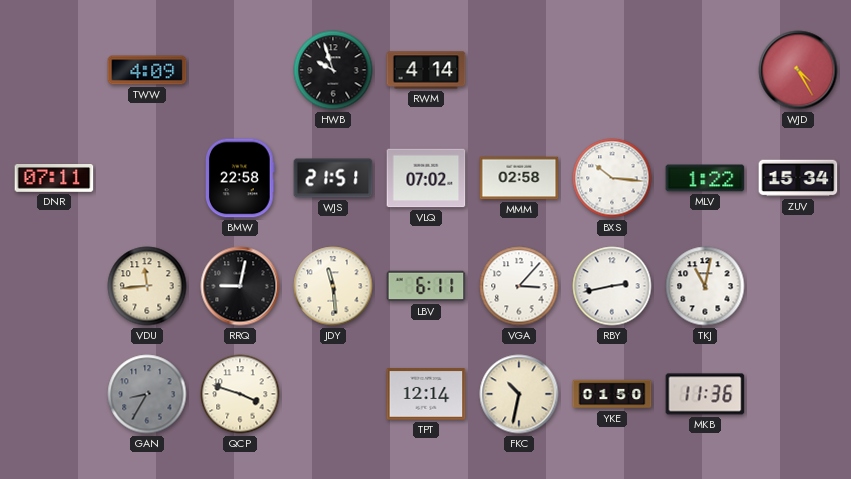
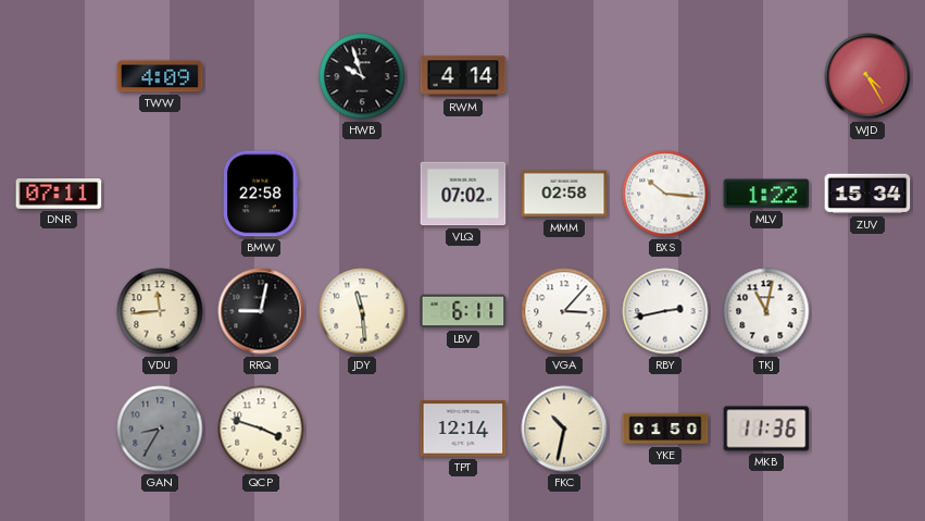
WJS: 21:51 -> none (333, 178)
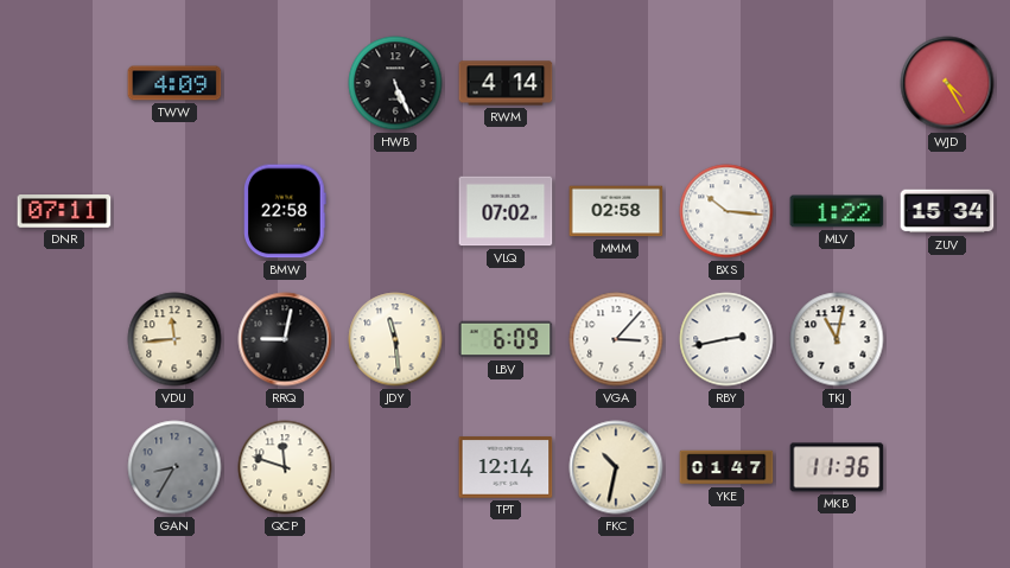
HWB: 9:57 -> 5:26 (395, 83)
LBV: 6:11 -> 6:09 (506, 339)
QCP: 3:48 -> 11:48 (285, 467)
YKE: 01:50 -> 01:47 (726, 467)
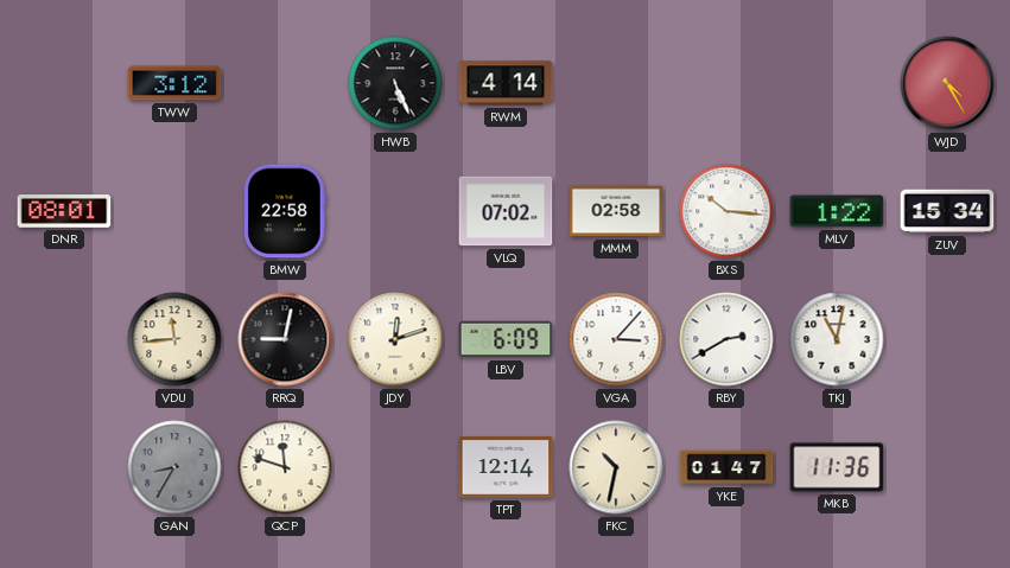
TWW: 4:09 -> 3:12 (174, 83)
DNR: 07:11 -> 08:01 (64, 211)
JDY: 11:29 -> 12:12 (395, 339)
RBY: 2:43 -> 2:40 (726, 339)
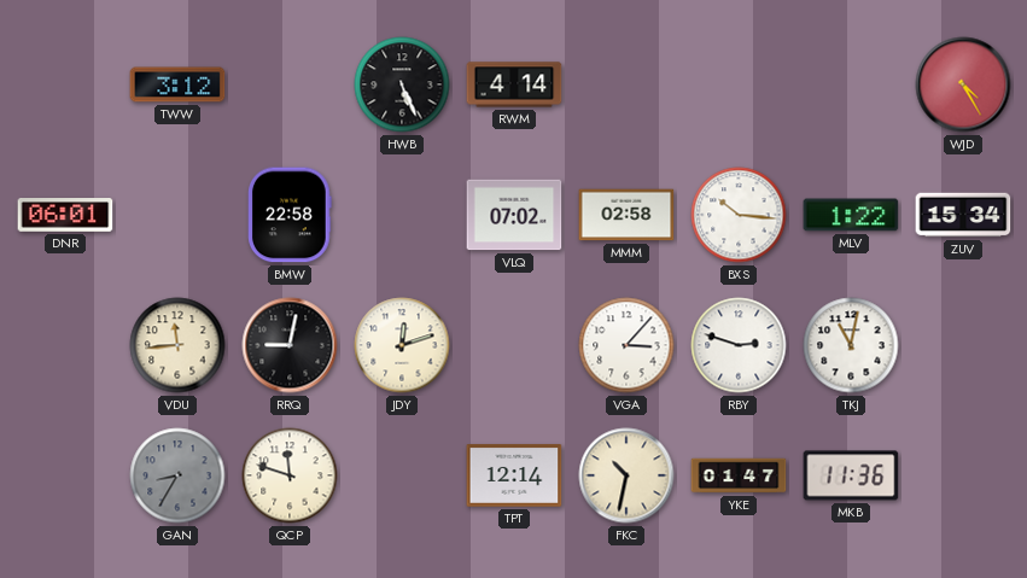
DNR: 08:01 -> 06:01 (65, 215)
LBV: 6:09 -> none (506, 339)
RBY: 2:40 -> 2:48 (739, 345)
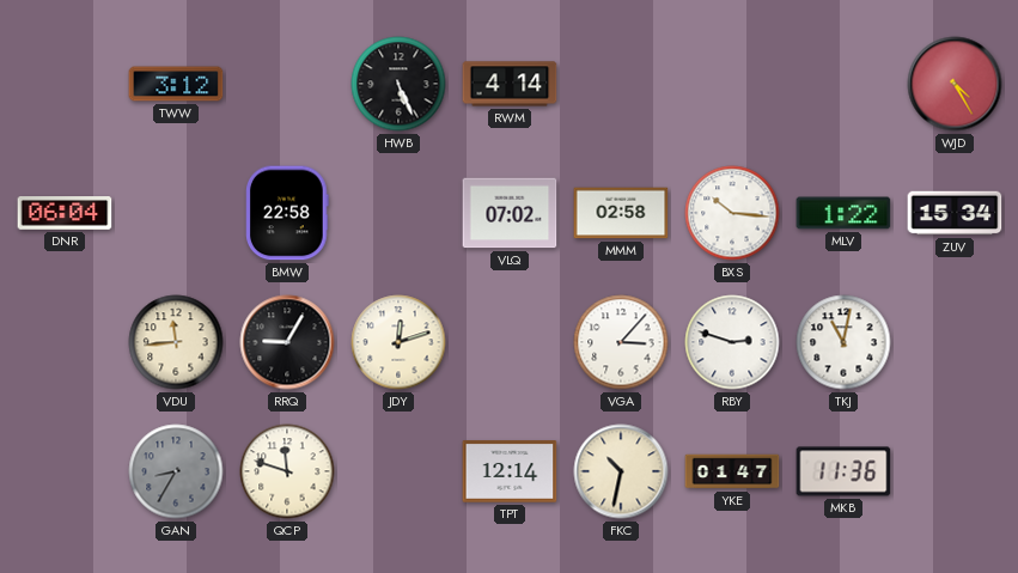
DNR: 06:01 -> 06:04 (65, 213)
RRQ: 9:02 -> 9:05 (287, 342)
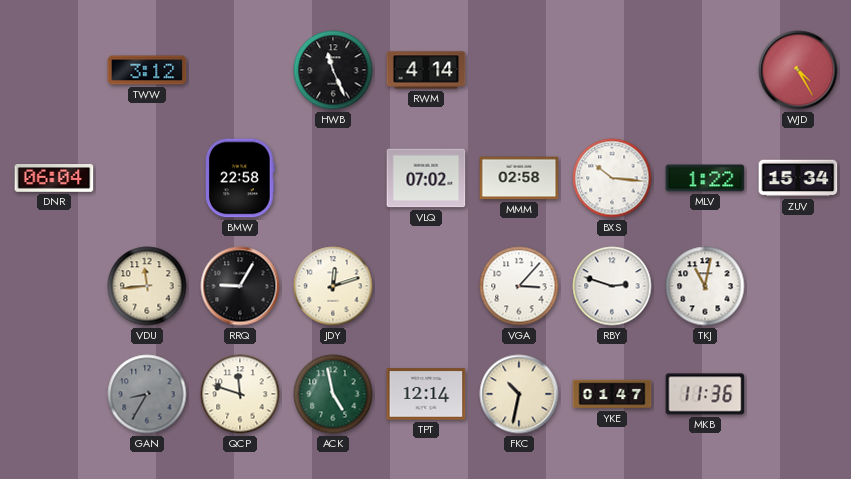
HWB: 5:26 -> 11:26 (333, 70)
ACK: none -> 4:58 (333, 394)
